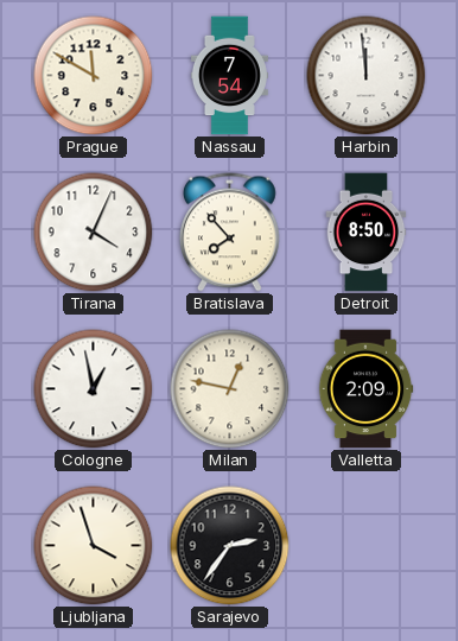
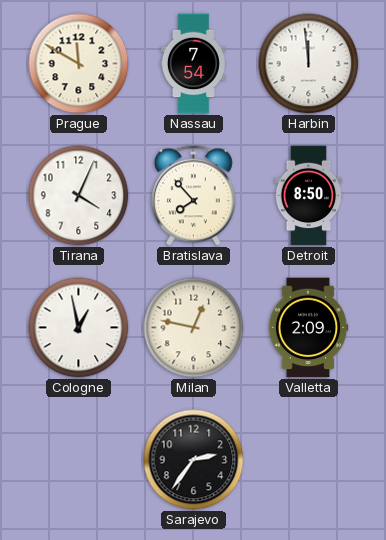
Ljubljana: 3:57 -> none (94, 546)
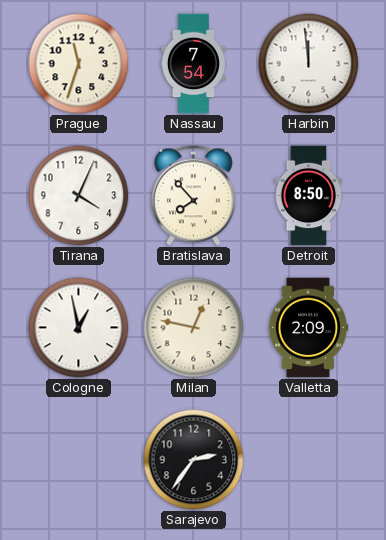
Prague: 11:50 -> 11:33 (79, 64)
